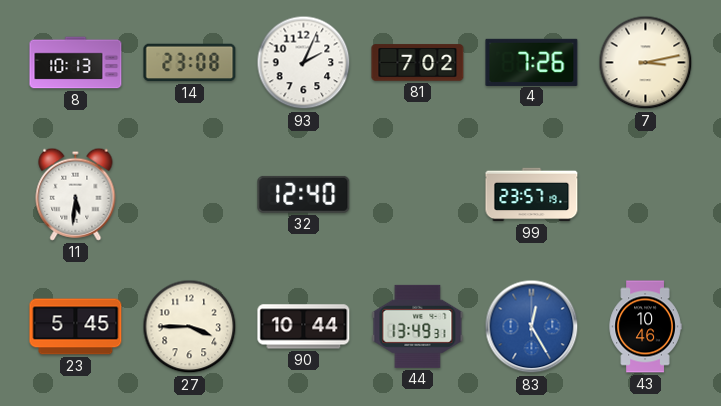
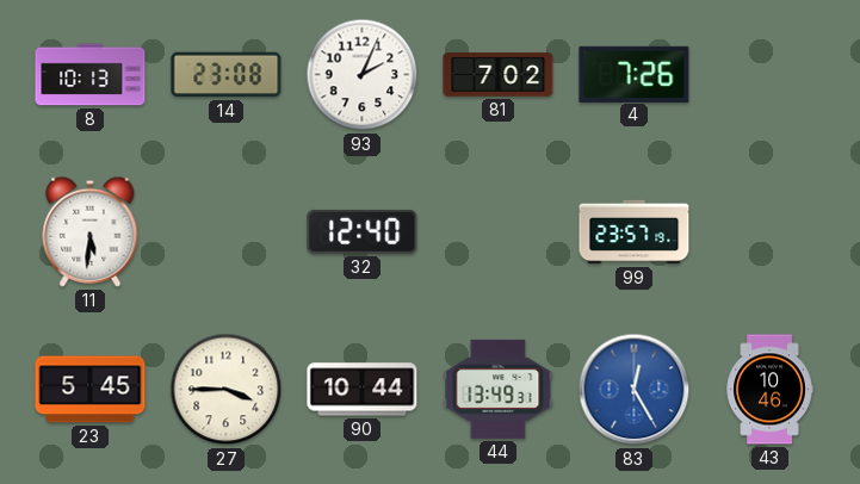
7: 3:13 -> none (646, 63)
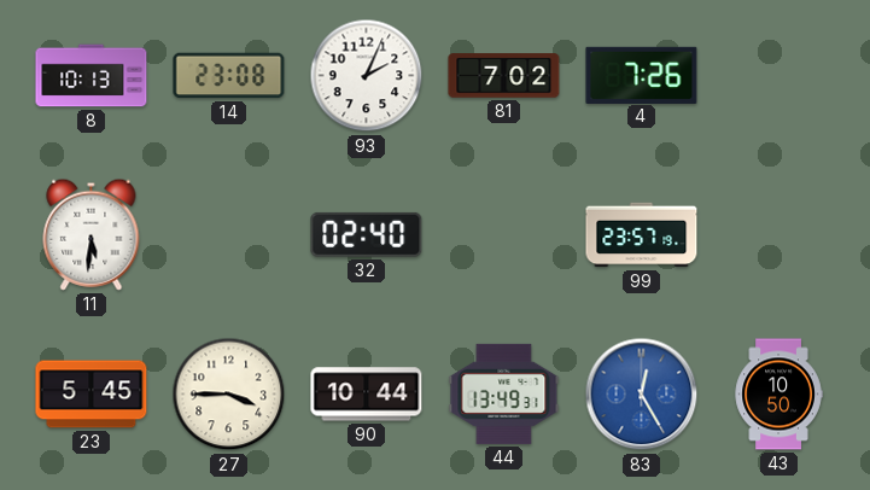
32: 12:40 -> 02:40 (367, 234)
43: 10:46 -> 10:50 (778, 395)
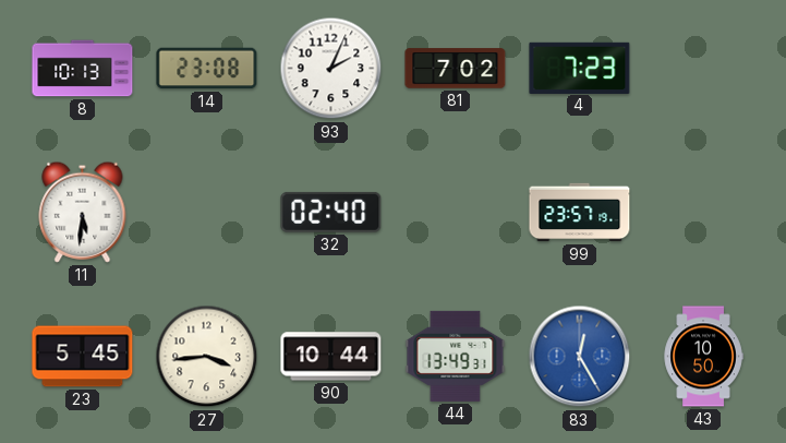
4: 7:26 -> 7:23 (580, 68)
27: 3:45 -> 3:44 (207, 357)
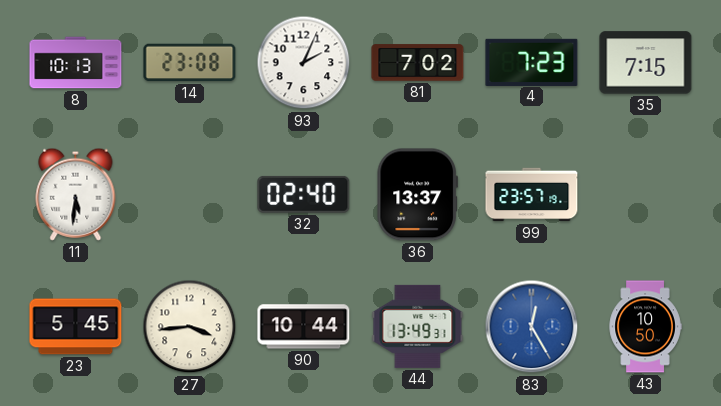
35: none -> 7:15 (646, 63)
36: none -> 13:37 (417, 195)
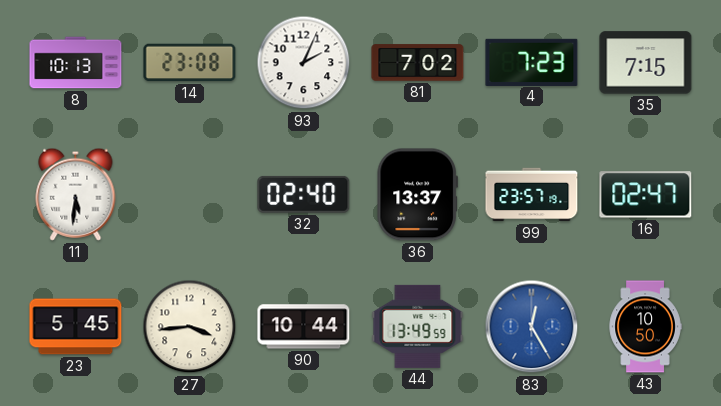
16: none -> 02:47 (646, 195)
44: 13:49:31 -> 13:49:59 (418, 326)
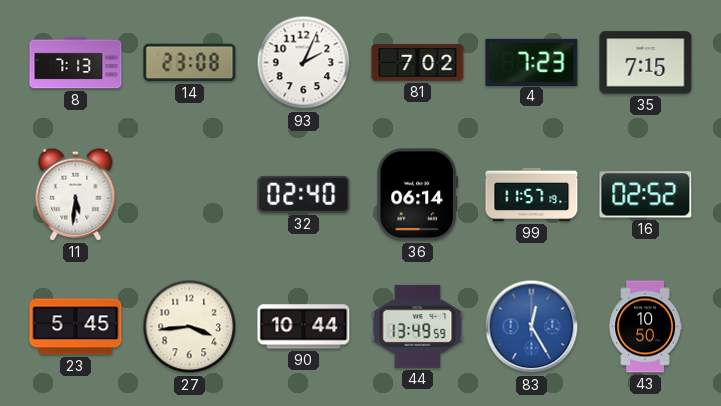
8: 10:13 -> 7:13 (76, 63)
36: 13:37 -> 06:14 (417, 195)
99: 23:57 -> 11:57 (532, 195)
16: 02:47 -> 02:52 (646, 195)
